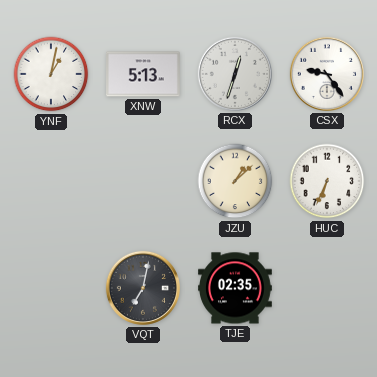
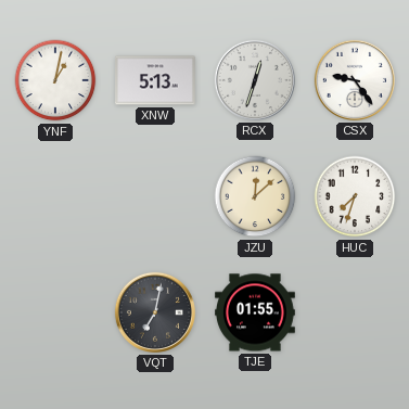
JZU: 1:08 -> 12:08 (255, 196)
HUC: 6:34 -> 7:33 (355, 196)
TJE: 02:35 -> 01:55 (256, 312)
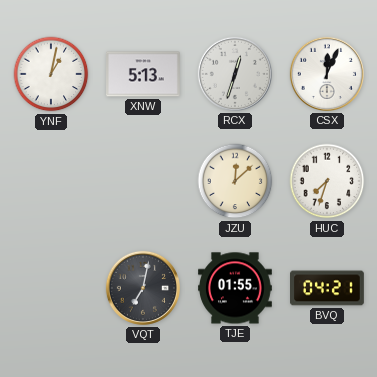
CSX: 9:24 -> 12:04 (327, 74)
BVQ: none -> 04:21 (328, 288)
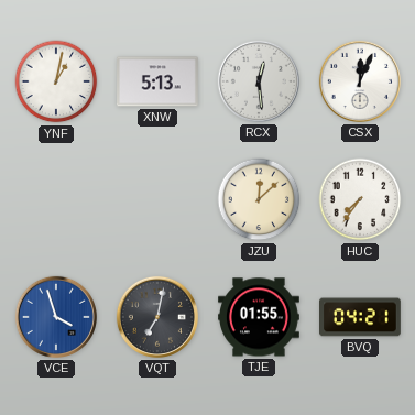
RCX: 12:33 -> 12:29 (259, 81)
HUC: 7:33 -> 7:36 (360, 199)
VCE: none -> 3:57 (56, 317)
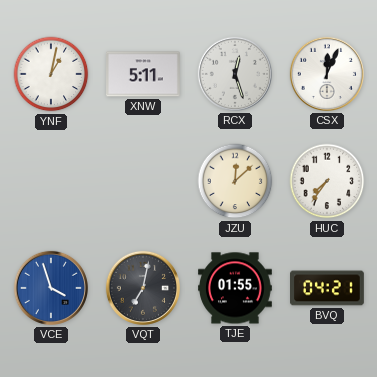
XNW: 5:13 -> 5:11 (144, 74)
RCX: 12:29 -> 12:27 (235, 74)
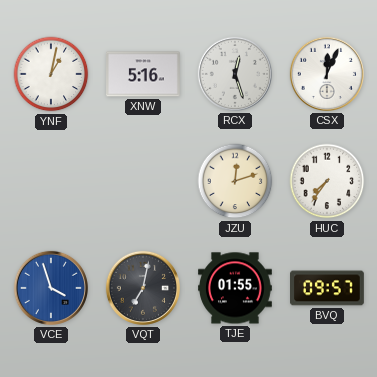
XNW: 5:11 -> 5:16 (144, 74)
JZU: 12:08 -> 12:12 (235, 181)
BVQ: 04:21 -> 09:57 (328, 288)
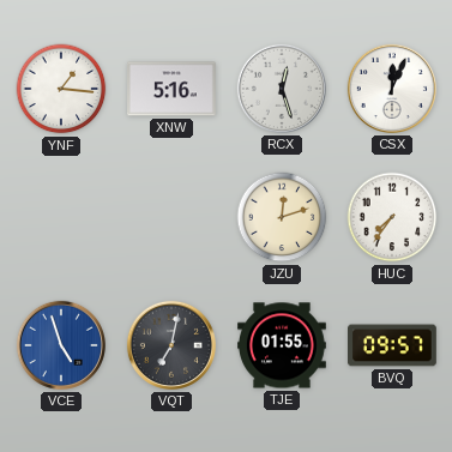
YNF: 1:02 -> 1:16 (61, 89)
VCE: 3:57 -> 4:57 (61, 345)
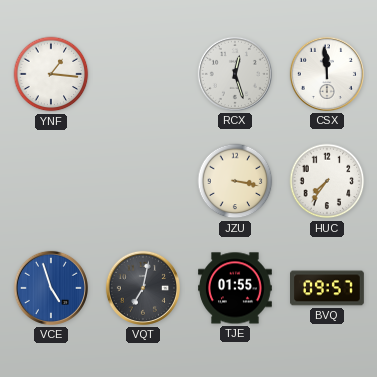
XNW: 5:16 -> none (173, 89)
CSX: 12:04 -> 11:59 (327, 74)
JZU: 12:12 -> 3:17 (235, 181)
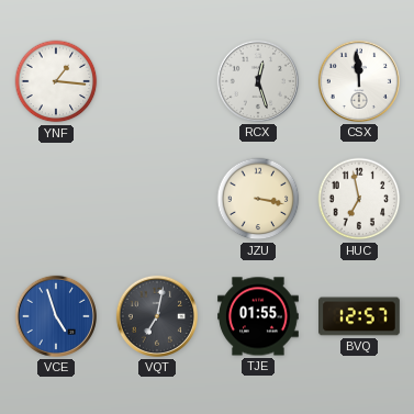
HUC: 7:36 -> 6:58 (359, 199)
BVQ: 09:57 -> 12:57 (360, 316)
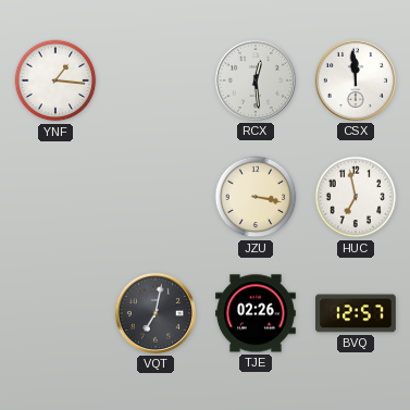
RCX: 12:27 -> 12:29 (256, 80)
VCE: 4:57 -> none (56, 316)
TJE: 01:55 -> 02:26 (257, 313)
